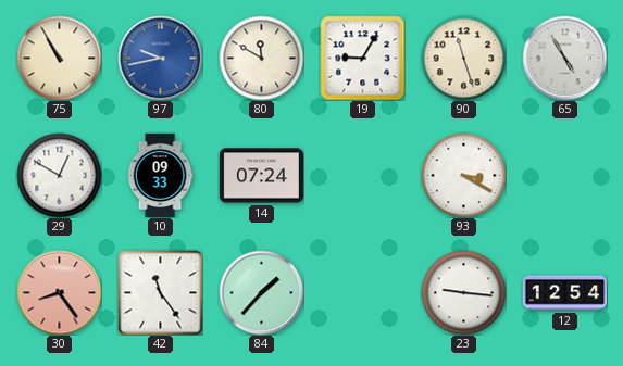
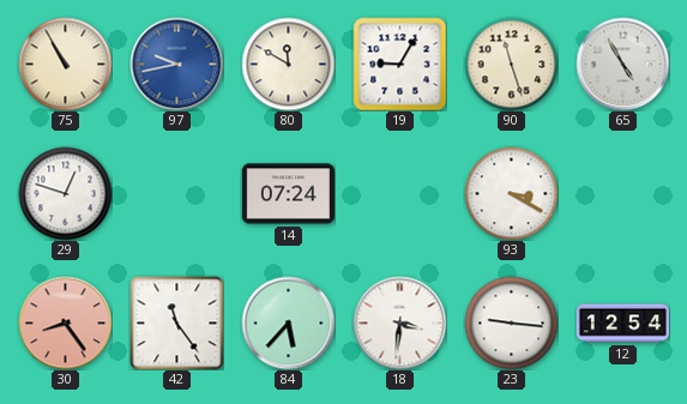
29: 12:50 -> 12:48 (65, 193)
10: 09:33 -> none (160, 175)
84: 1:37 -> 5:37 (288, 322)
18: none -> 3:31 (399, 322)
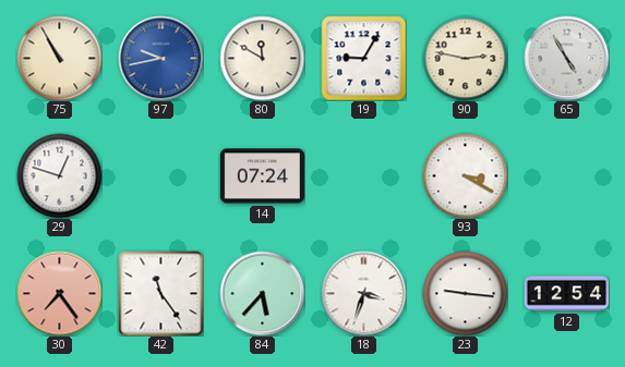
90: 11:27 -> 2:47 (465, 58)
30: 8:24 -> 7:24 (59, 293)
18: 3:31 -> 3:33 (363, 293)
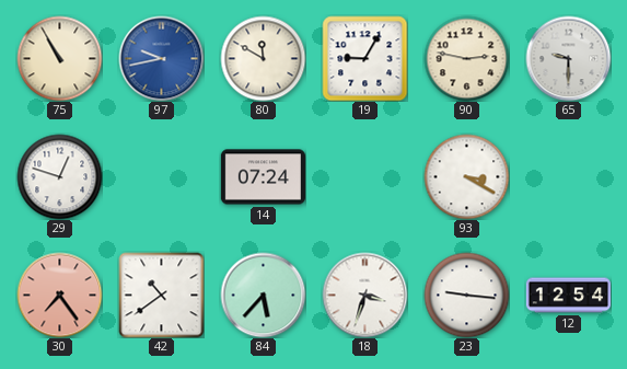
65: 4:55 -> 9:30 (568, 58)
42: 11:24 -> 10:39 (161, 295)
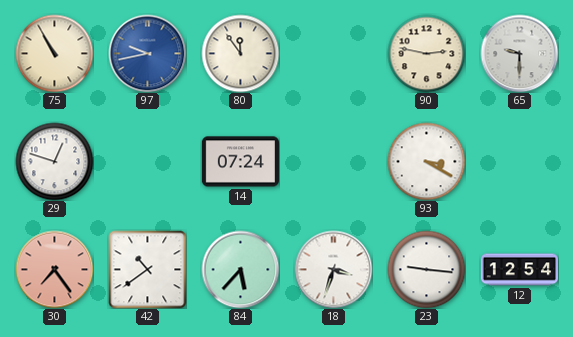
80: 11:50 -> 11:54 (240, 53)
19: 9:05 -> none (364, 58)
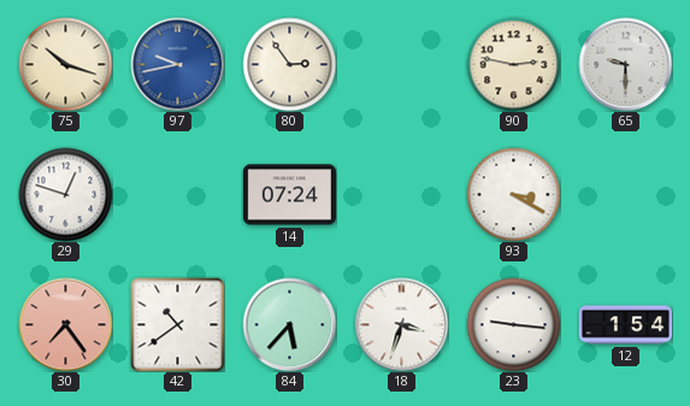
75: 10:55 -> 10:18 (65, 64)
80: 11:54 -> 2:54 (289, 64)
12: 12:54 -> 1:54 (625, 325)
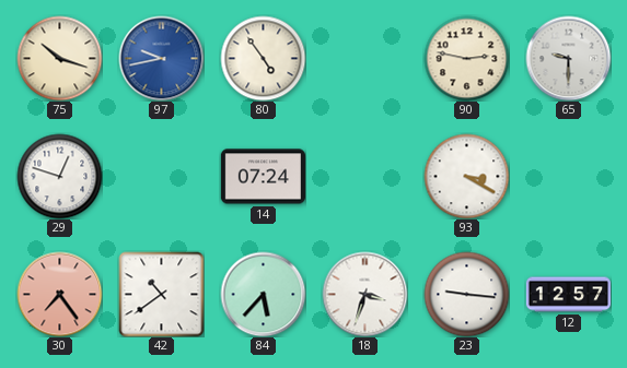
80: 2:54 -> 4:54 (263, 58)
12: 1:54 -> 12:57 (568, 295)
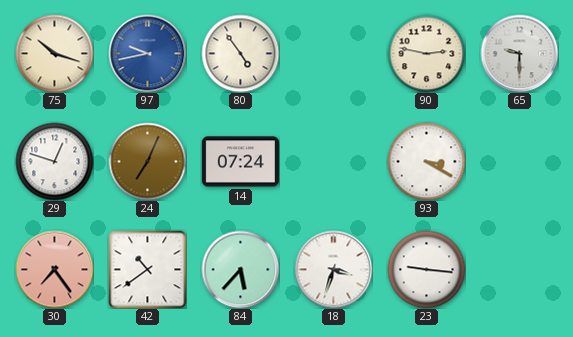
24: none -> 7:04 (147, 161)
12: 12:57 -> none (568, 295)
